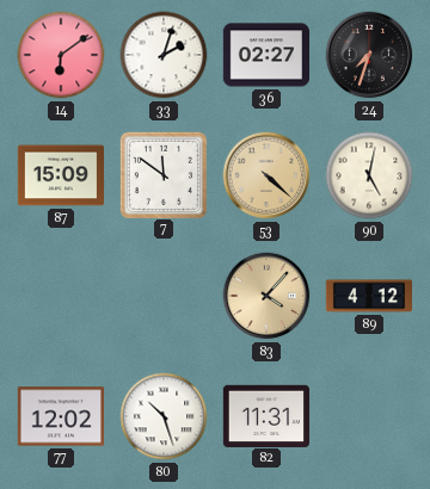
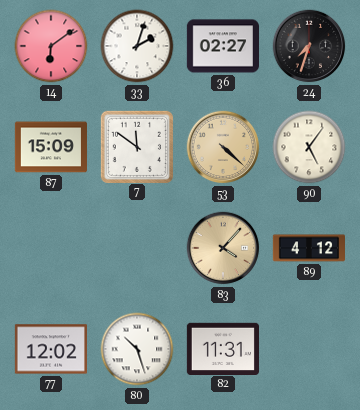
90: 5:02 -> 5:06 (309, 147)
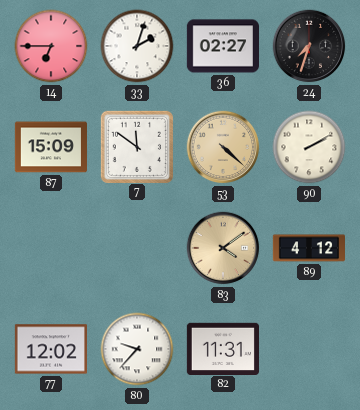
14: 6:09 -> 6:45 (51, 46)
90: 5:06 -> 2:10 (309, 147)
83: 4:07 -> 4:09 (223, 248)
80: 10:27 -> 9:37 (137, 349)
